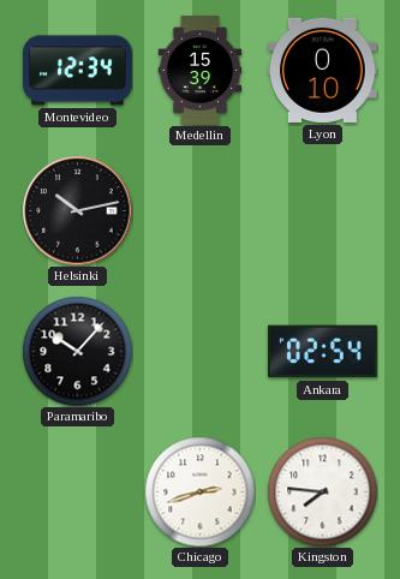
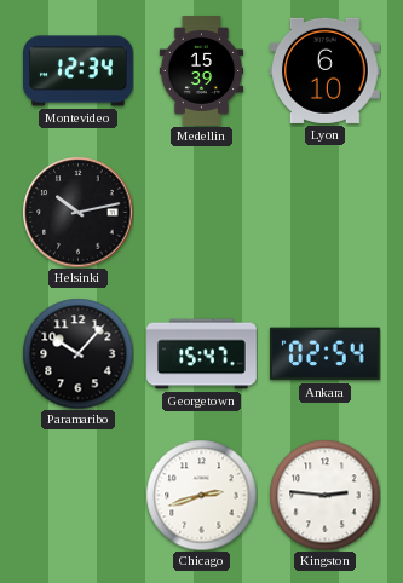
Lyon: 0:10 -> 6:10 (324, 70)
Georgetown: none -> 15:47 (202, 354)
Kingston: 7:46 -> 2:46 (324, 495)
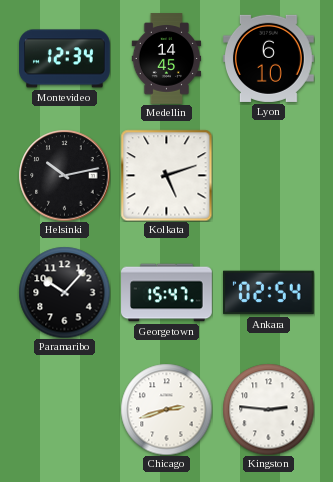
Medellin: 15:39 -> 14:45 (167, 59)
Kolkata: none -> 5:12 (166, 175)
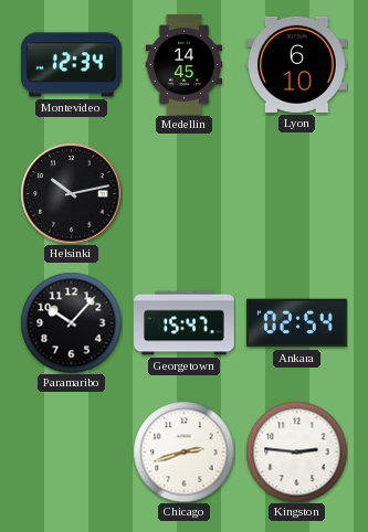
Kolkata: 5:12 -> none (166, 175)
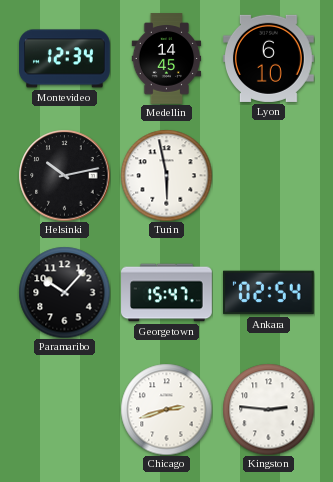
Turin: none -> 5:58 (166, 175)
